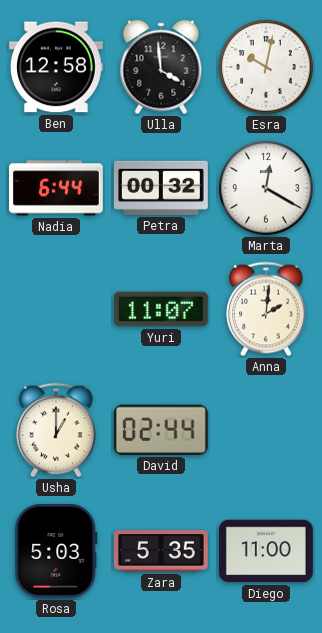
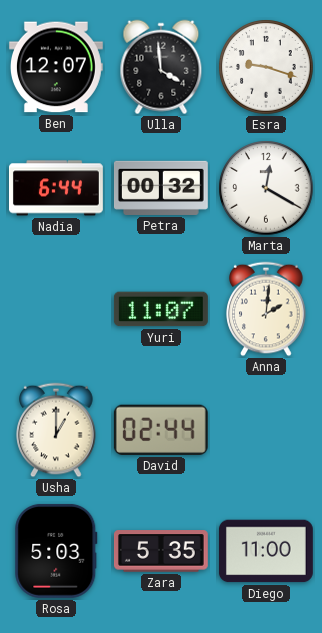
Ben: 12:58 -> 12:07 (56, 67)
Esra: 10:02 -> 9:18 (266, 67)
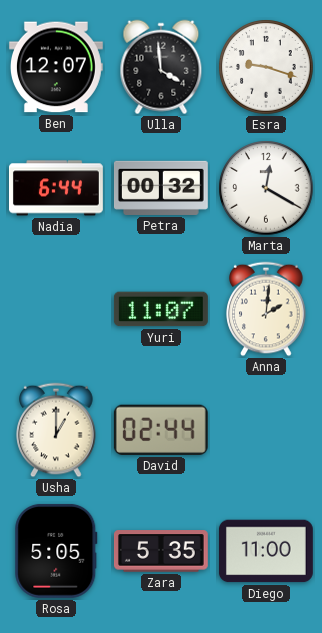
Rosa: 5:03 -> 5:05 (56, 551)
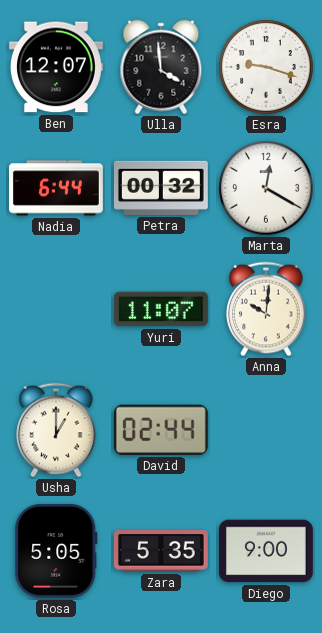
Anna: 2:01 -> 10:01 (266, 309)
Diego: 11:00 -> 9:00 (266, 551)
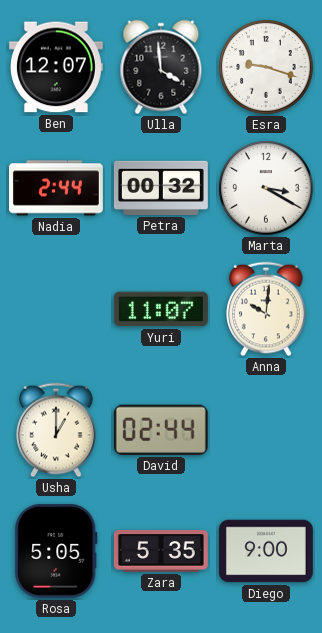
Nadia: 6:44 -> 2:44 (57, 188)
Marta: 12:20 -> 3:20 (266, 188)
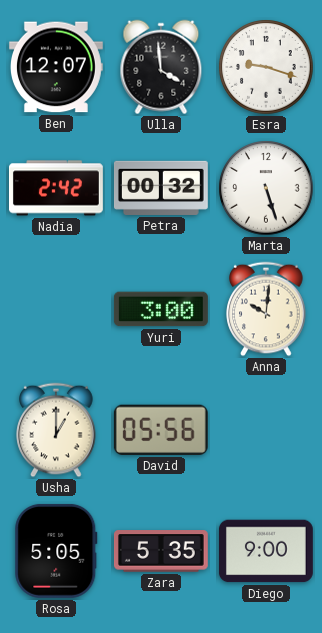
Nadia: 2:44 -> 2:42 (57, 188)
Marta: 3:20 -> 5:27 (266, 188)
Yuri: 11:07 -> 3:00 (161, 309)
David: 02:44 -> 05:56 (161, 430)
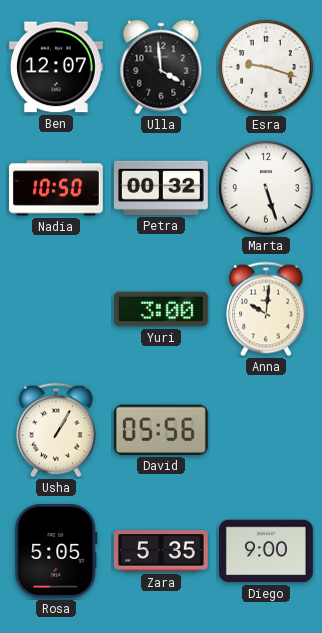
Nadia: 2:42 -> 10:50 (57, 188)
Usha: 1:00 -> 1:05 (56, 430)
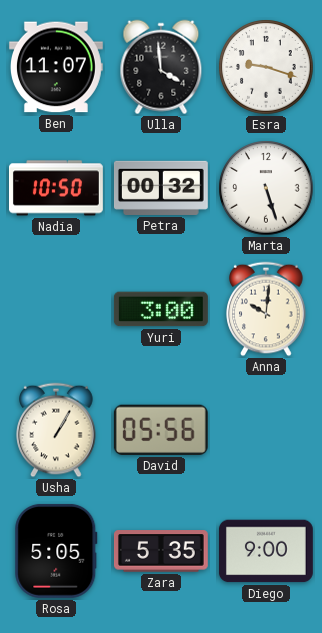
Ben: 12:07 -> 11:07 (56, 67)
